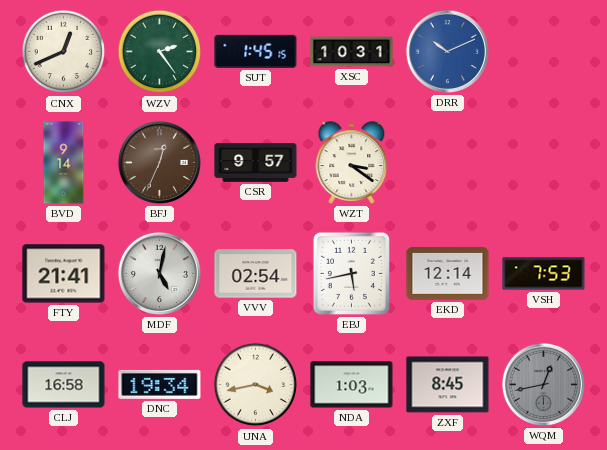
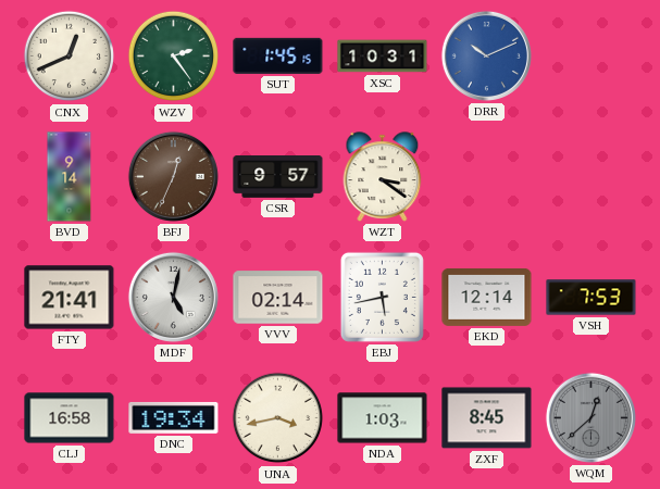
VVV: 02:54 -> 02:14 (278, 298)
WQM: 12:43 -> 12:38 (590, 417)
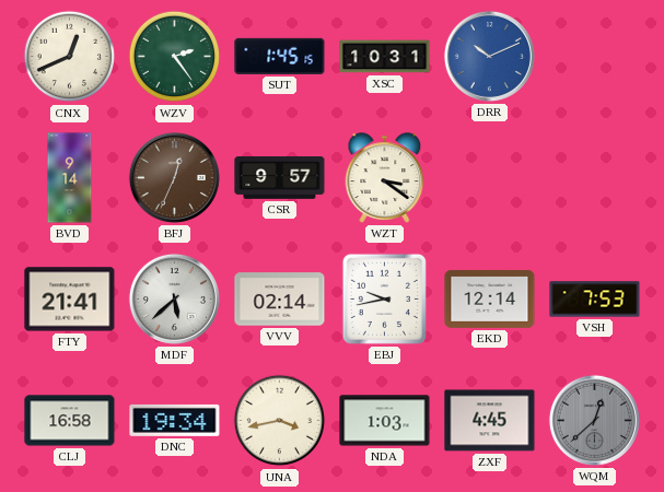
MDF: 5:02 -> 5:38 (174, 298)
EBJ: 5:43 -> 9:43 (384, 298)
ZXF: 8:45 -> 4:45 (490, 421)
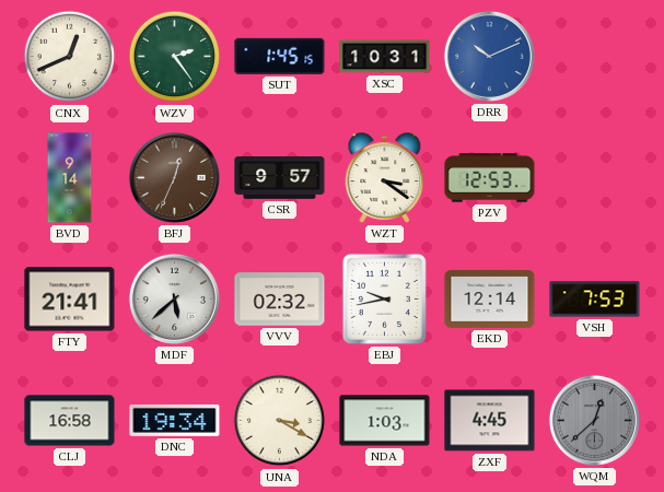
PZV: none -> 12:53 (490, 178)
VVV: 02:14 -> 02:32 (280, 300)
UNA: 3:43 -> 3:20 (279, 421)
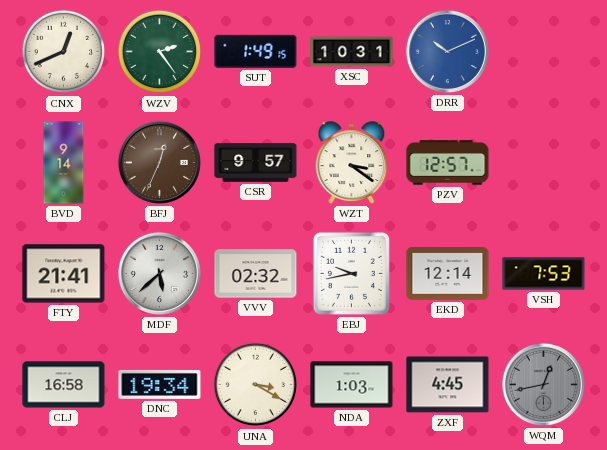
SUT: 1:45 -> 1:49 (256, 51)
PZV: 12:53 -> 12:57 (448, 163)
WQM: 12:38 -> 12:43 (543, 384)
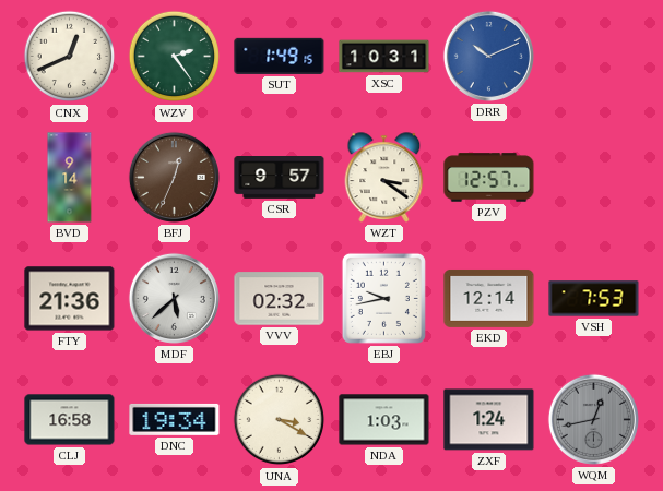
FTY: 21:41 -> 21:36 (70, 299)
ZXF: 4:45 -> 1:24 (489, 420)
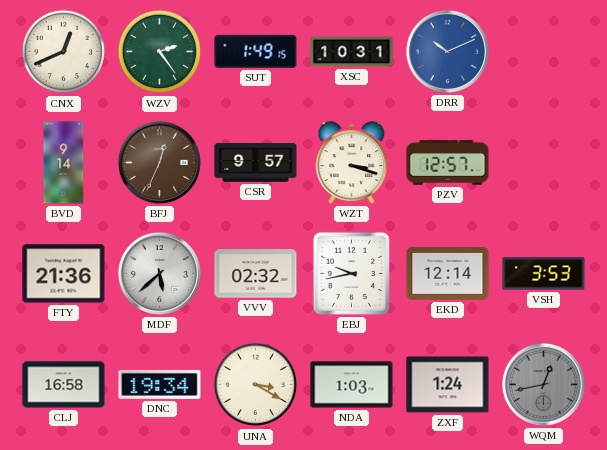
WZT: 3:21 -> 3:18 (352, 163)
VSH: 7:53 -> 3:53 (544, 274)
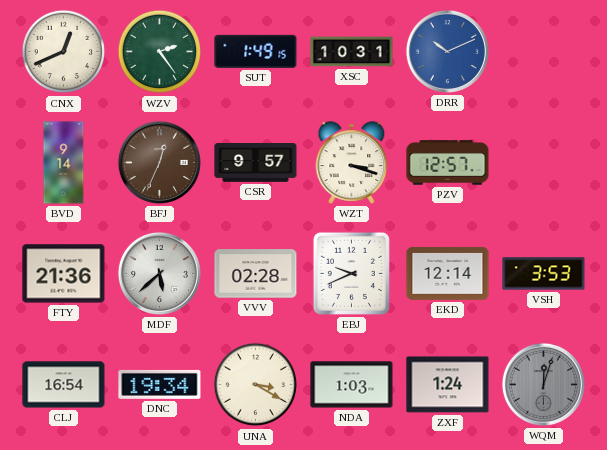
VVV: 02:32 -> 02:28 (256, 274)
EBJ: 9:43 -> 9:41 (351, 273)
CLJ: 16:58 -> 16:54 (64, 385)
WQM: 12:43 -> 12:03 (543, 384)
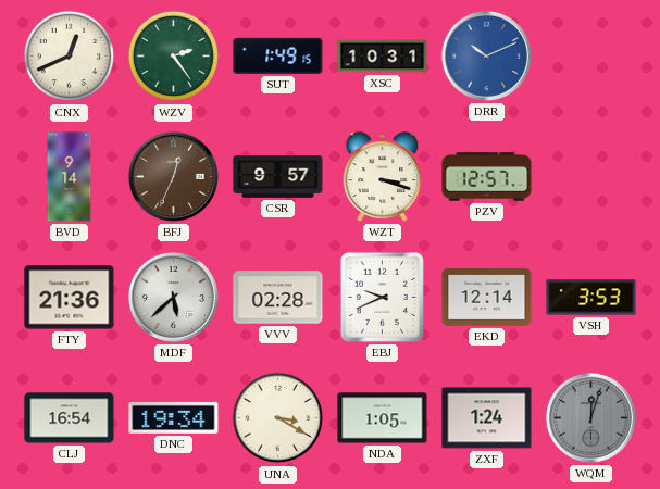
NDA: 1:03 -> 1:05 (383, 418)
